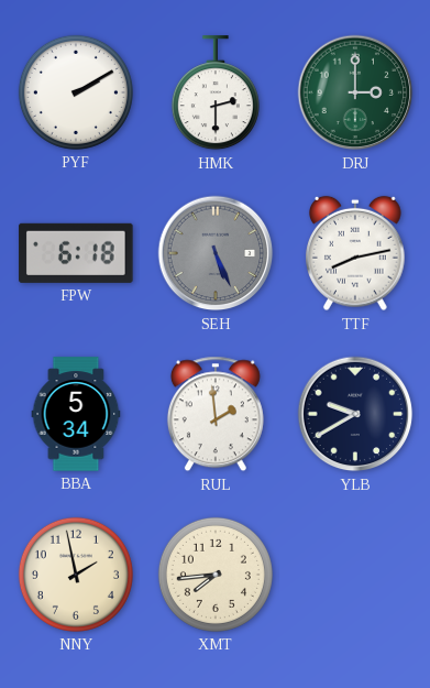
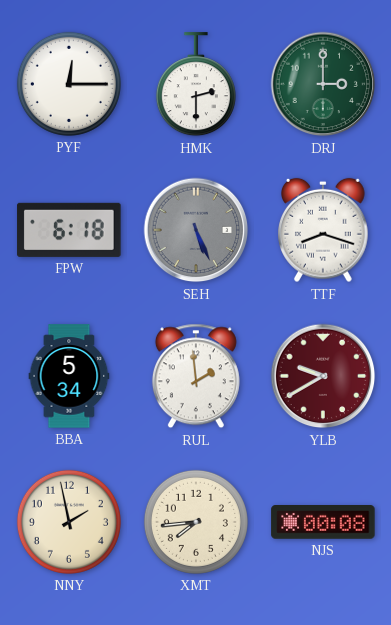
PYF: 2:10 -> 12:15 (69, 84)
TTF: 8:13 -> 8:18 (324, 230)
YLB dial: navy -> burgundy (323, 376)
NJS: none -> 00:08 (323, 522)
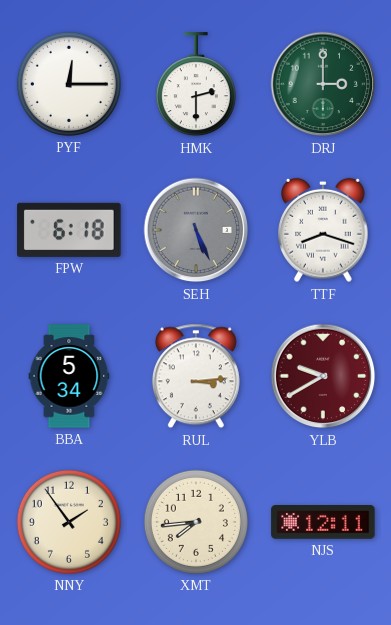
RUL: 1:59 -> 3:14 (196, 376)
NNY: 1:58 -> 1:54 (69, 522)
NJS: 00:08 -> 12:11 (323, 522)
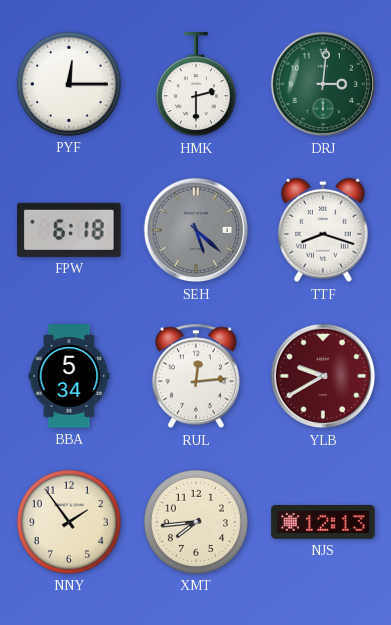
DRJ: 3:00 -> 3:01 (323, 84)
SEH: 5:26 -> 5:22 (196, 230)
RUL: 3:14 -> 12:14 (196, 376)
NJS: 12:11 -> 12:13 (323, 522)
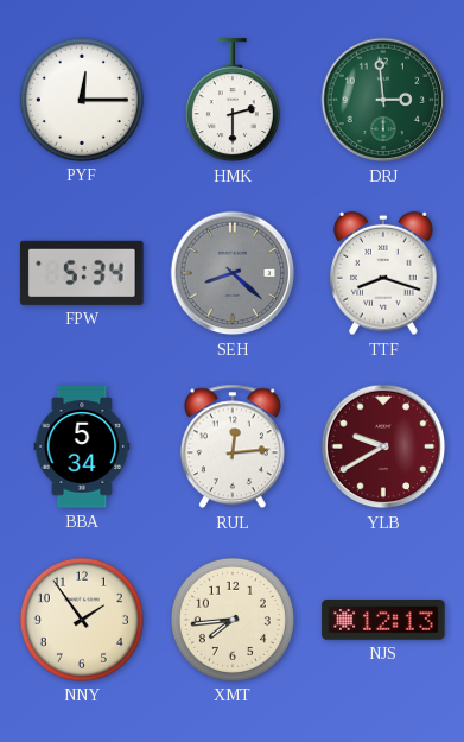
DRJ: 3:01 -> 2:59 (383, 100)
FPW: 6:18 -> 5:34 (82, 273)
SEH: 5:22 -> 8:22 (233, 273)
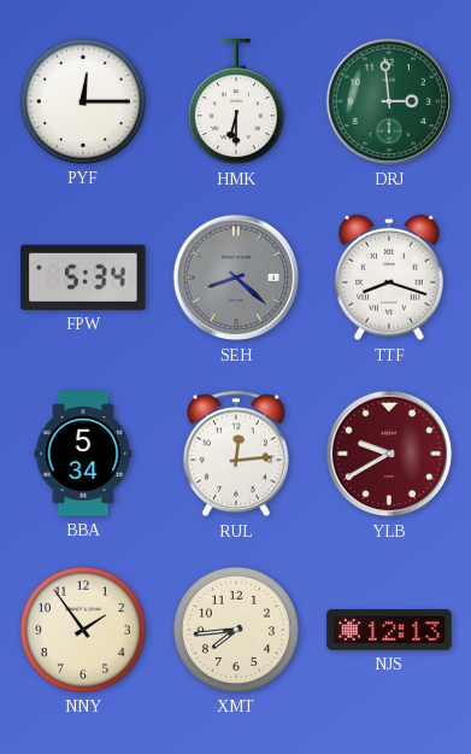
HMK: 2:30 -> 6:30 (236, 103)
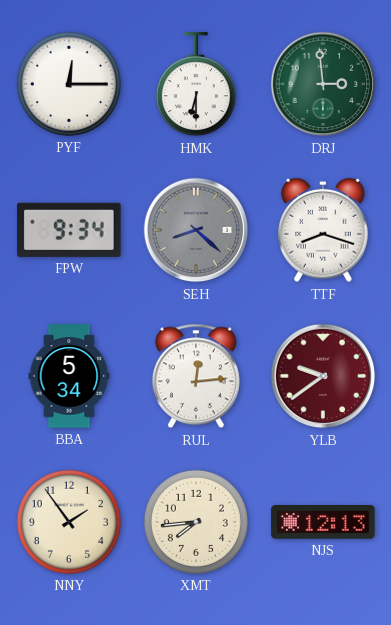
FPW: 5:34 -> 9:34 (69, 230)
YLB: 9:40 -> 9:39 (323, 376)
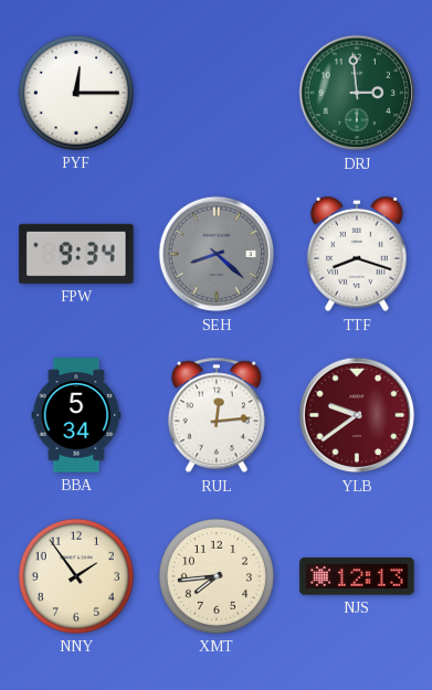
HMK: 6:30 -> none (196, 85)
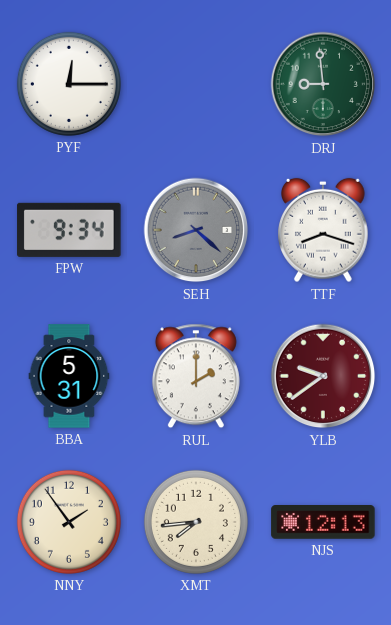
DRJ: 2:59 -> 8:59 (323, 84)
BBA: 5:34 -> 5:31 (69, 376)
RUL: 12:14 -> 2:00 (196, 376)
